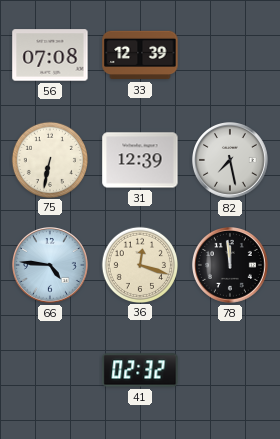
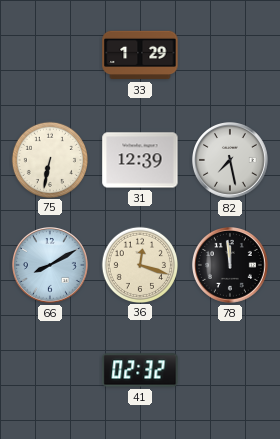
56: 07:08 -> none (50, 55)
33: 12:39 -> 1:29 (140, 55)
66: 4:46 -> 8:10 (51, 266)
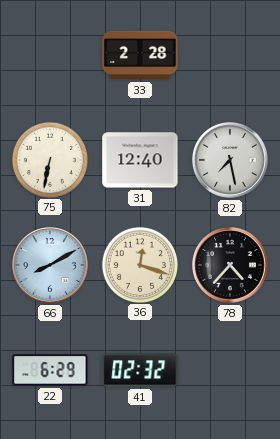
33: 1:29 -> 2:28 (140, 55)
31: 12:39 -> 12:40 (140, 160)
78: 11:59 -> 4:37 (231, 266)
22: none -> 6:29 (50, 370)
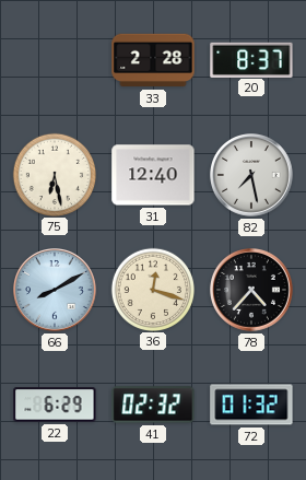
20: none -> 8:37 (251, 59)
75: 6:32 -> 6:28 (54, 174)
72: none -> 01:32 (251, 405)
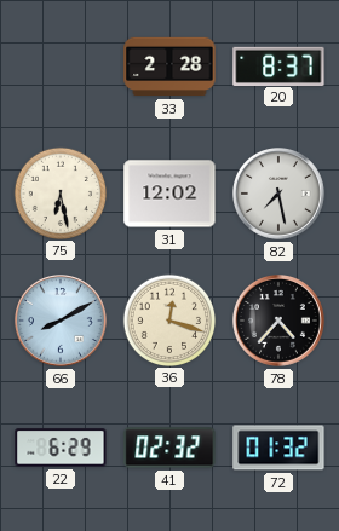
31: 12:40 -> 12:02 (169, 194)
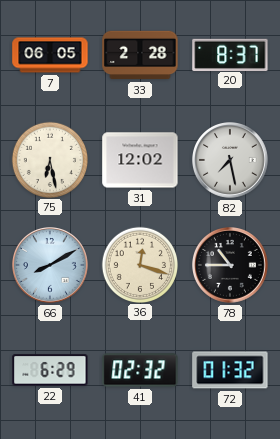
7: none -> 06:05 (50, 55)
78: 4:37 -> 10:45 (231, 266)
